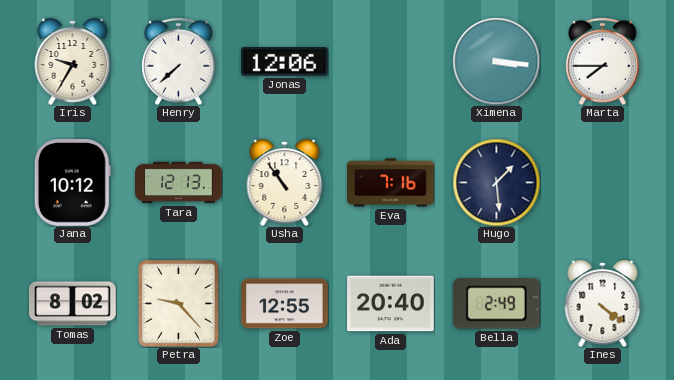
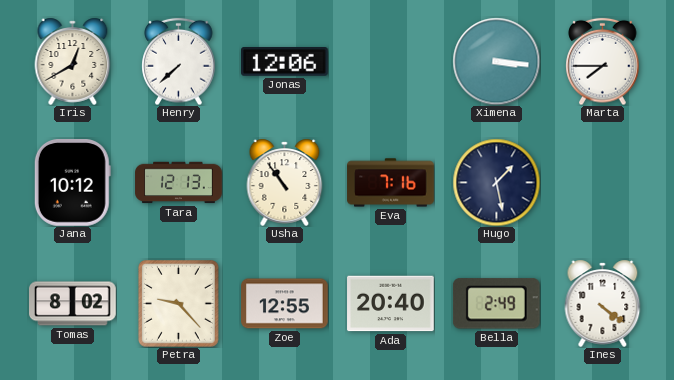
Iris: 9:35 -> 12:40 (73, 61)
Hugo: 1:29 -> 1:28 (496, 182)
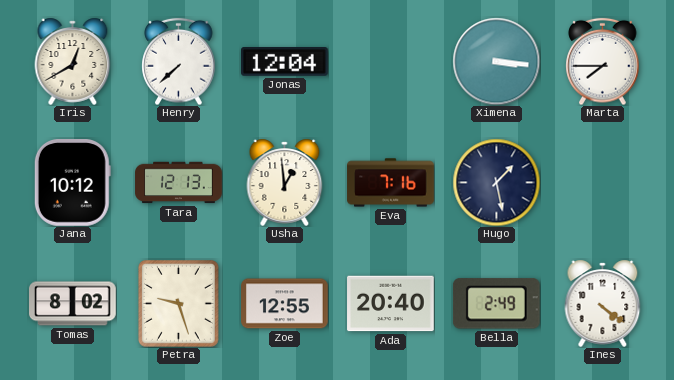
Jonas: 12:06 -> 12:04 (285, 62)
Usha: 10:54 -> 12:59 (285, 182)
Petra: 9:23 -> 9:27 (178, 303)
